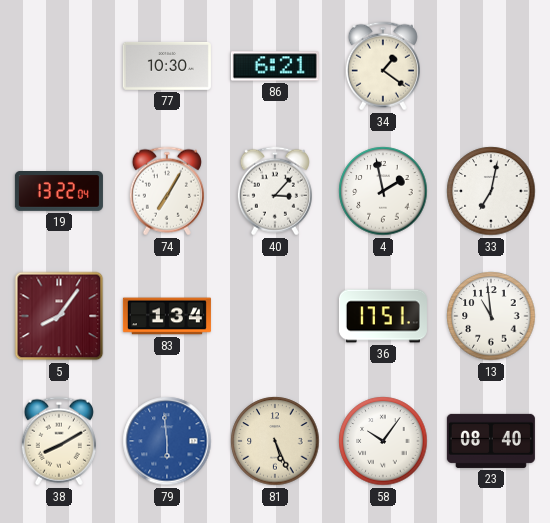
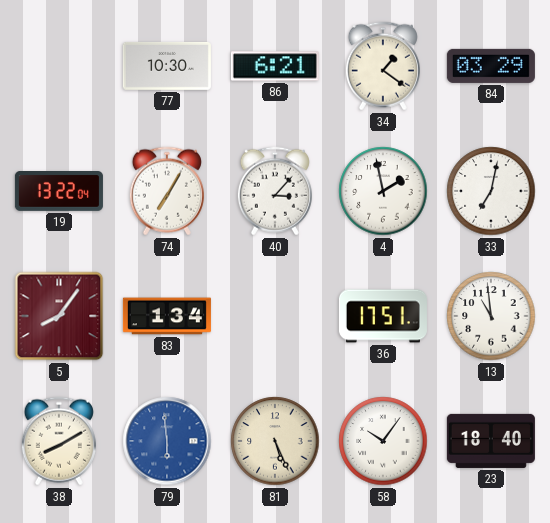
84: none -> 03:29 (491, 66)
23: 08:40 -> 18:40 (491, 441)
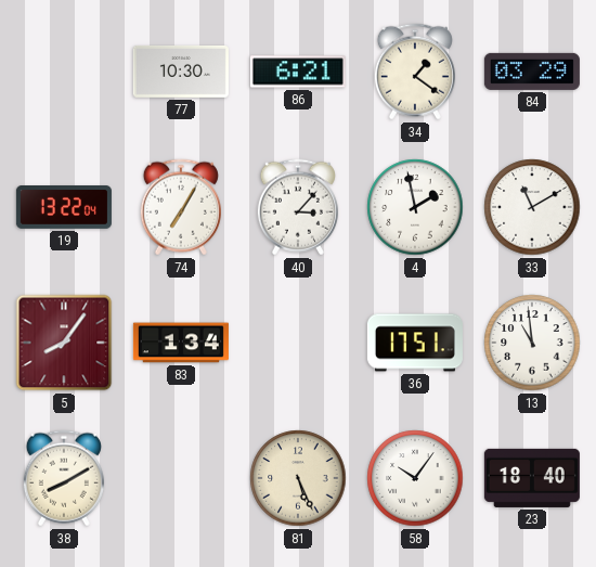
33: 7:02 -> 11:10 (532, 207)
79: 5:59 -> none (167, 441)
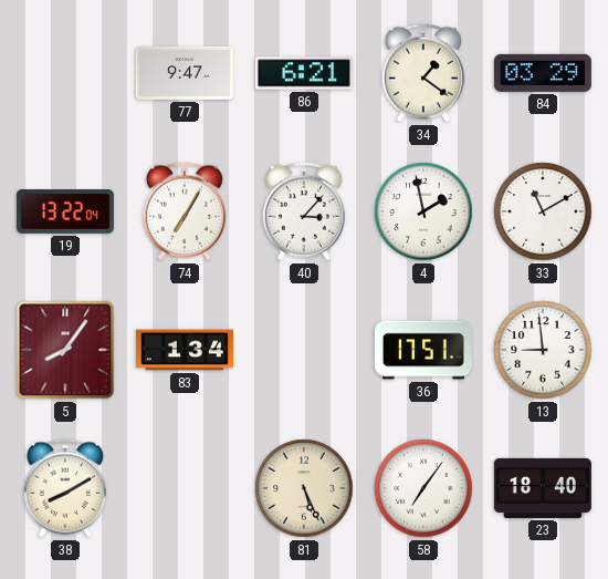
77: 10:30 -> 9:47 (185, 73)
13: 10:59 -> 8:59 (543, 350)
58: 10:06 -> 7:06 (423, 488)
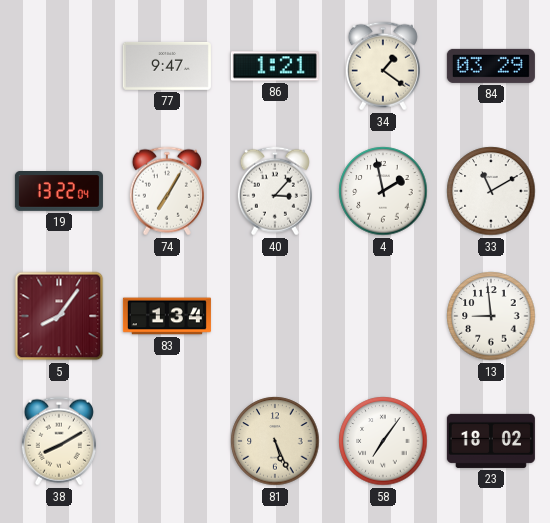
86: 6:21 -> 1:21 (275, 66)
36: 17:51 -> none (423, 350)
23: 18:40 -> 18:02 (491, 441)
